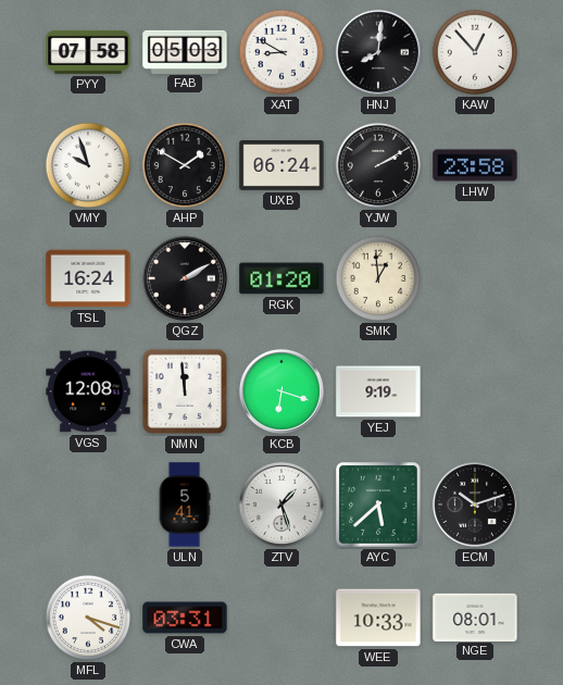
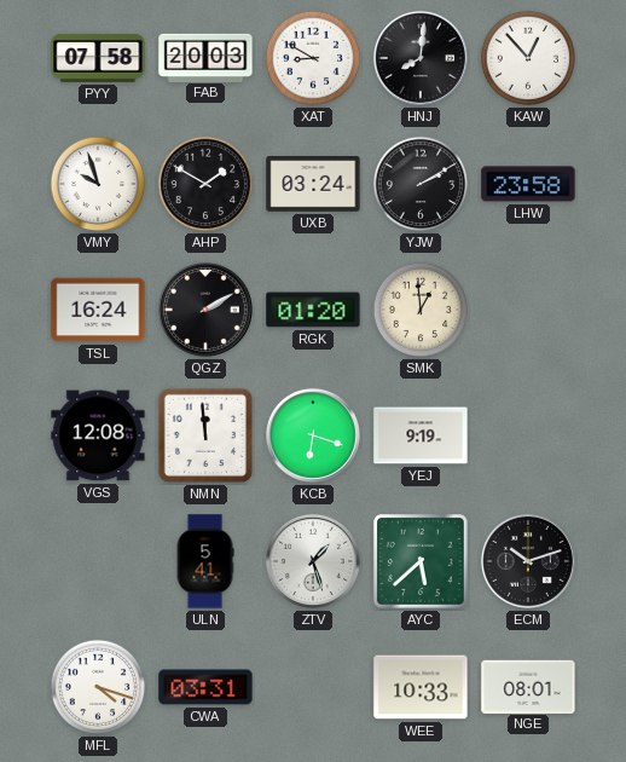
FAB: 05:03 -> 20:03 (205, 57)
UXB: 06:24 -> 03:24 (313, 185)
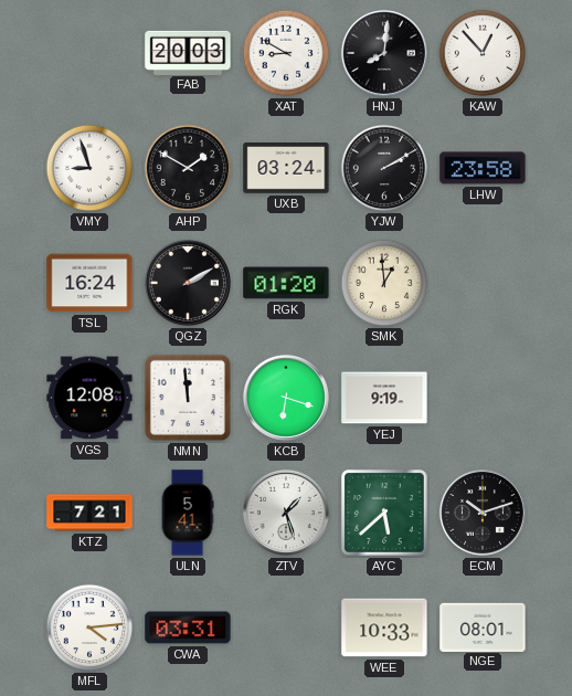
PYY: 07:58 -> none (98, 58)
VMY: 9:57 -> 8:57 (89, 168)
KTZ: none -> 7:21 (89, 513)
MFL: 4:18 -> 4:14 (89, 628)
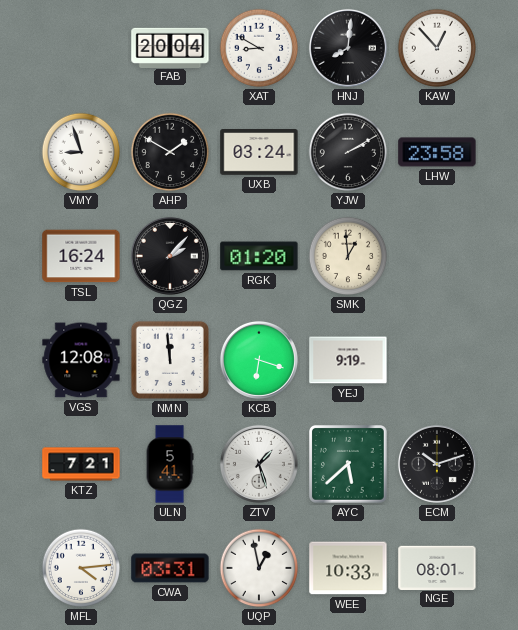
FAB: 20:03 -> 20:04 (170, 47)
QGZ: 2:10 -> 2:07 (170, 256)
UQP: none -> 12:58 (259, 568)
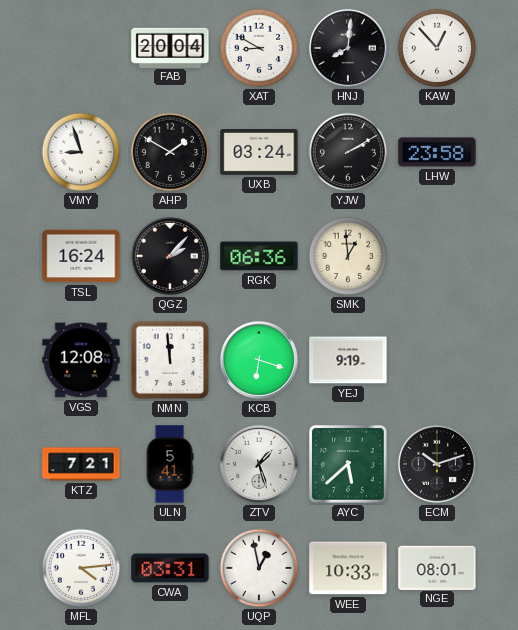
RGK: 01:20 -> 06:36 (259, 256)
